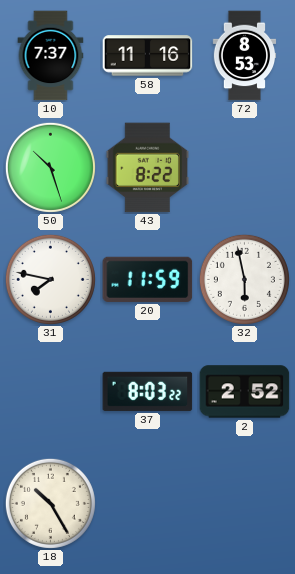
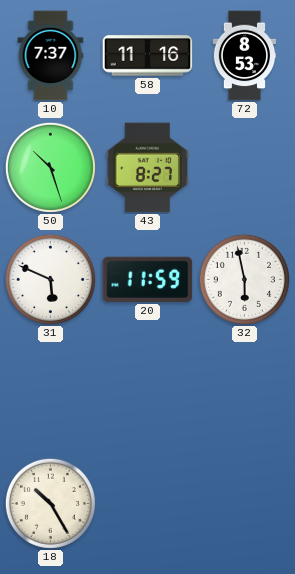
43: 8:22 -> 8:27 (147, 168)
31: 7:47 -> 5:49 (50, 279)
37: 8:03 -> none (148, 391)
2: 2:52 -> none (245, 392)
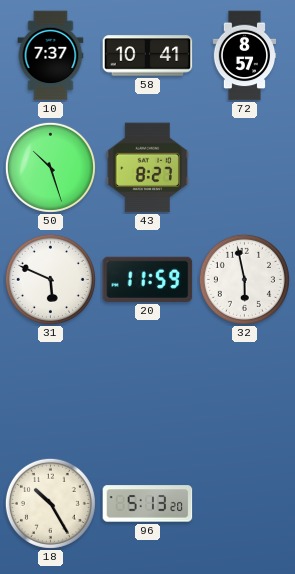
58: 11:16 -> 10:41 (148, 56)
72: 8:53 -> 8:57 (245, 56)
96: none -> 5:13 (148, 504)
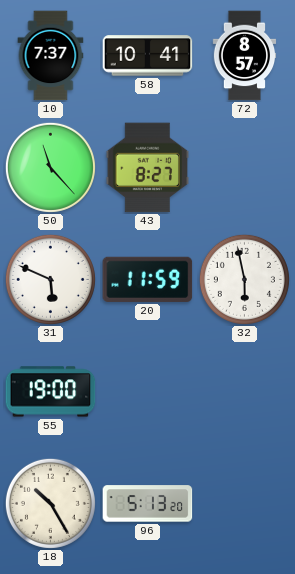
50: 10:27 -> 11:23 (50, 167)
55: none -> 19:00 (51, 392)
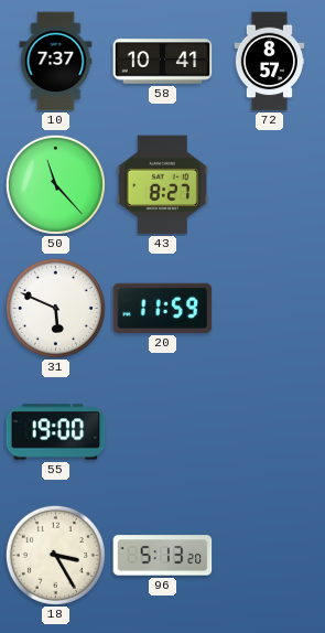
32: 5:58 -> none (244, 279)
18: 10:25 -> 3:25 (55, 555)
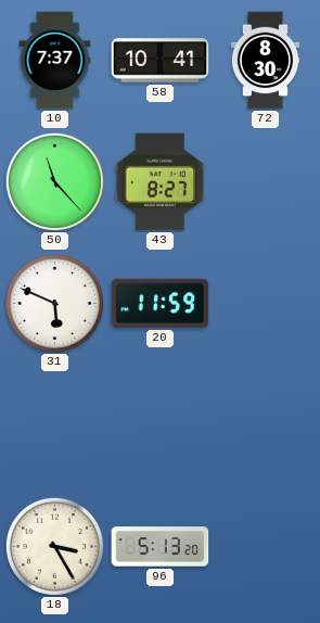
72: 8:57 -> 8:30 (266, 61)
55: 19:00 -> none (56, 432)
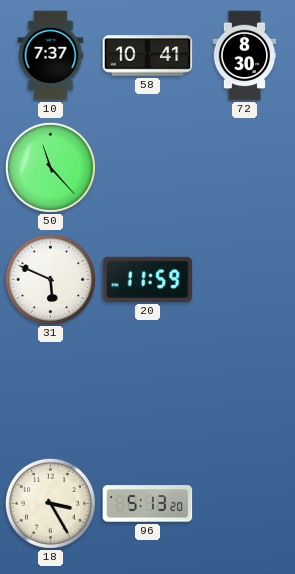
43: 8:27 -> none (159, 182)
